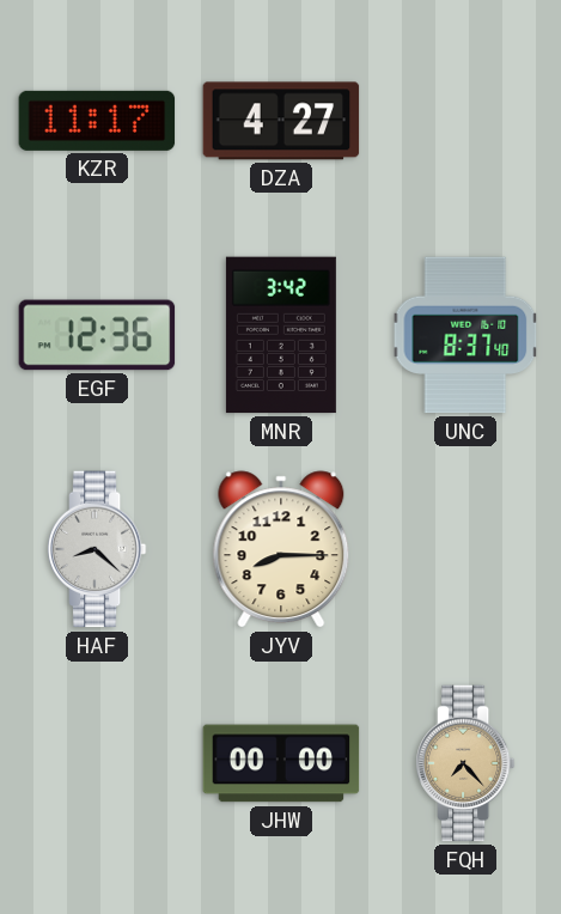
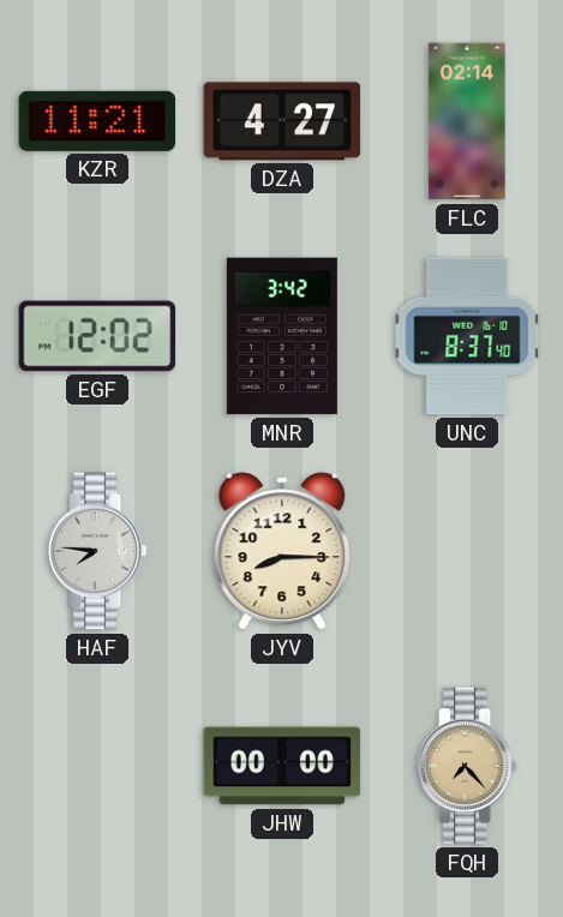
KZR: 11:17 -> 11:21 (97, 121)
FLC: none -> 02:14 (467, 121)
EGF: 12:36 -> 12:02 (97, 336)
HAF: 8:22 -> 7:46 (97, 551)
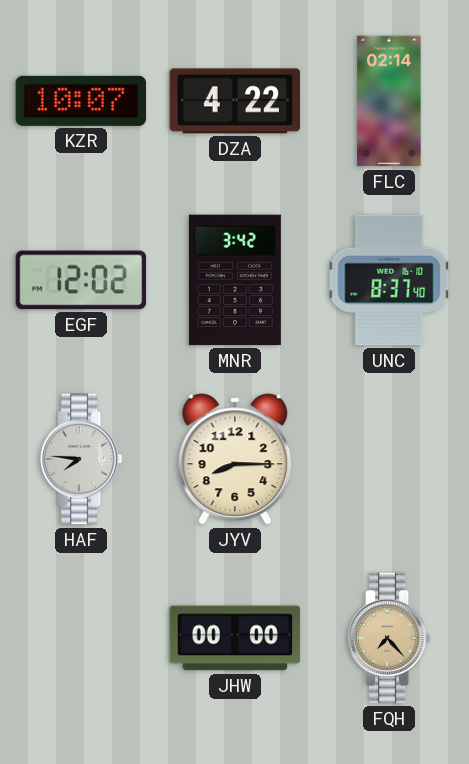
KZR: 11:21 -> 10:07 (81, 101)
DZA: 4:27 -> 4:22 (235, 101)
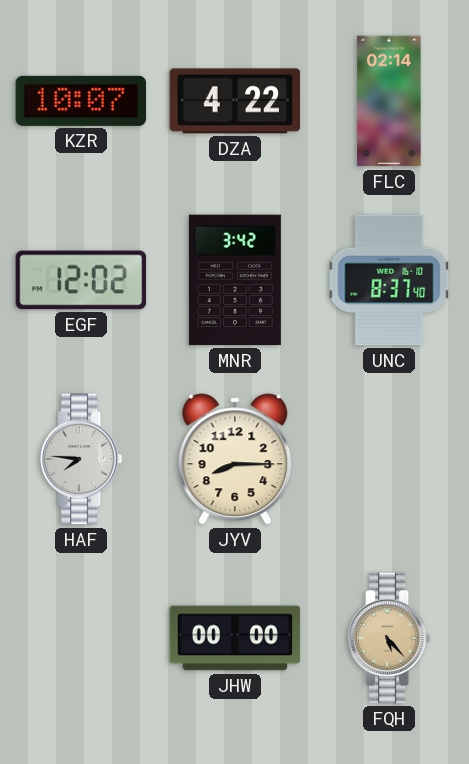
FQH: 7:23 -> 5:23 (389, 638)
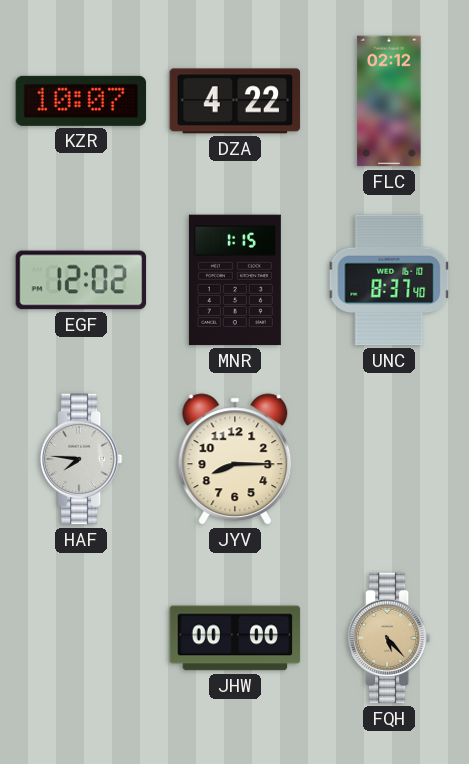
FLC: 02:14 -> 02:12 (389, 101)
MNR: 3:42 -> 1:15 (235, 280)
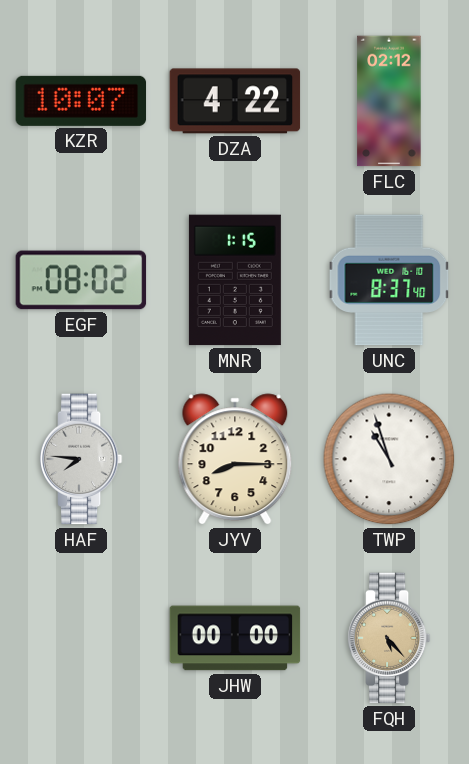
EGF: 12:02 -> 08:02 (81, 280)
TWP: none -> 10:57 (389, 459)
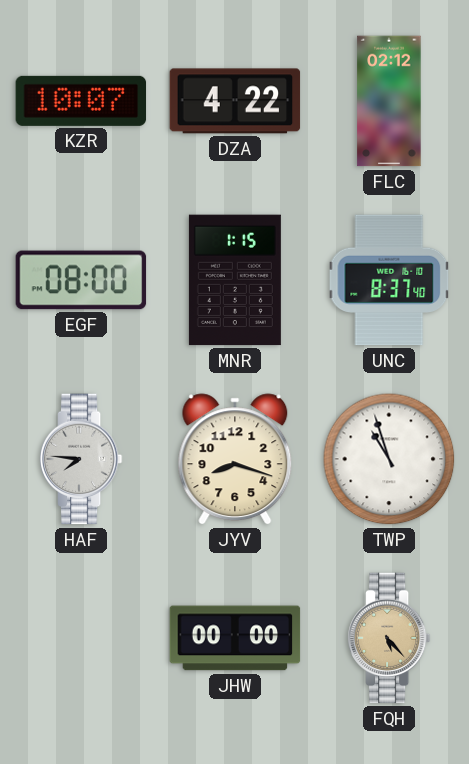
EGF: 08:02 -> 08:00 (81, 280)
JYV: 8:15 -> 8:18 (235, 459)
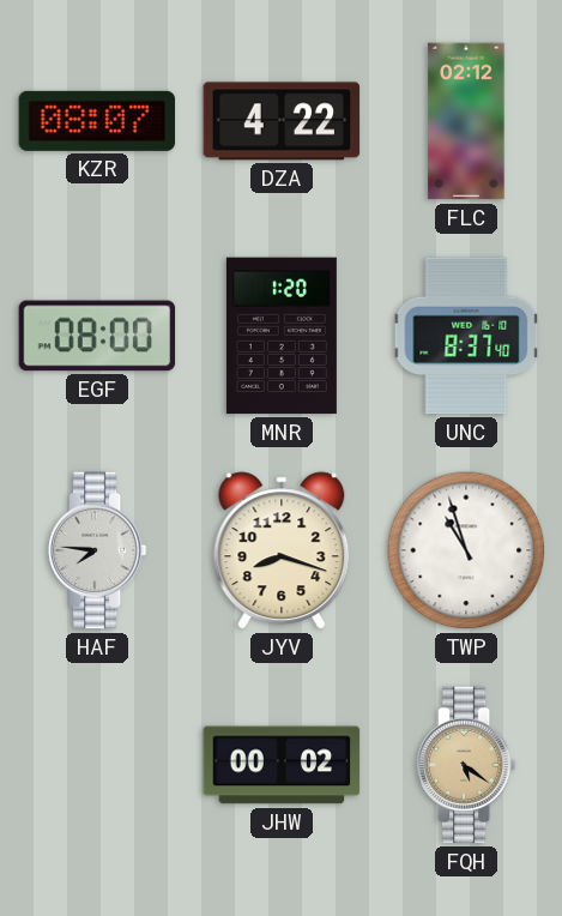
KZR: 10:07 -> 08:07 (97, 121)
MNR: 1:15 -> 1:20 (282, 336)
JHW: 00:00 -> 00:02 (282, 765)
FQH: 5:23 -> 5:21 (466, 765)
